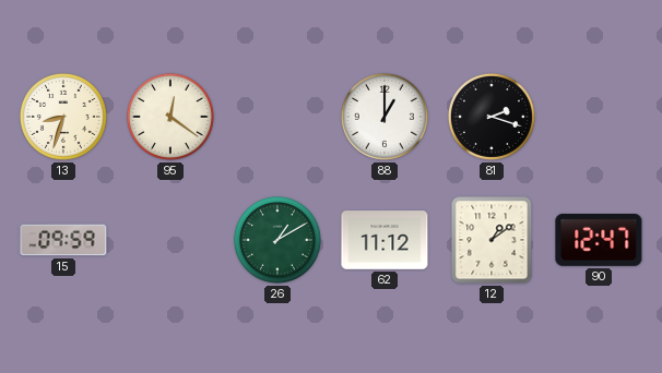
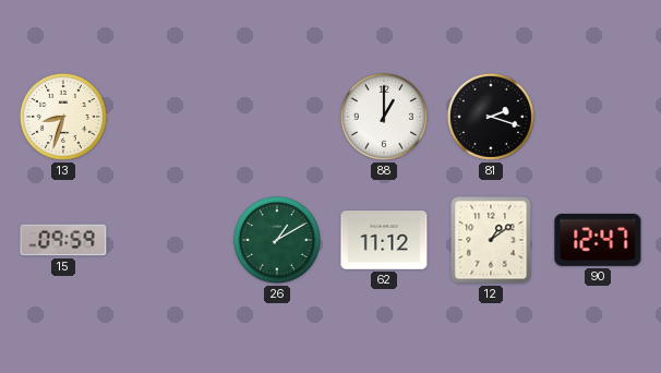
95: 12:21 -> none (170, 117)
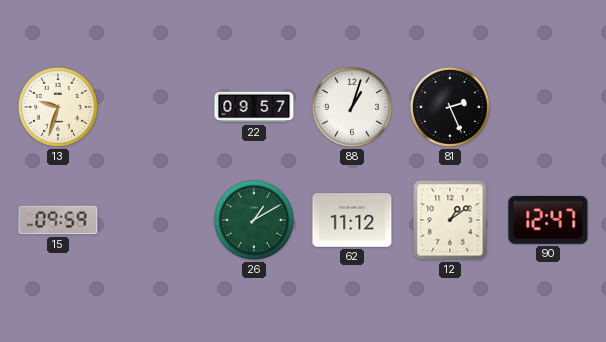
13: 8:33 -> 9:33 (58, 107)
22: none -> 09:57 (254, 107)
88: 1:00 -> 1:03 (352, 107)
81: 2:18 -> 2:26 (450, 107)
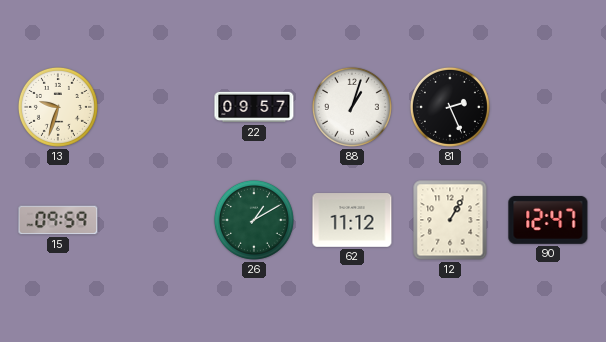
12: 1:09 -> 1:05 (450, 220)
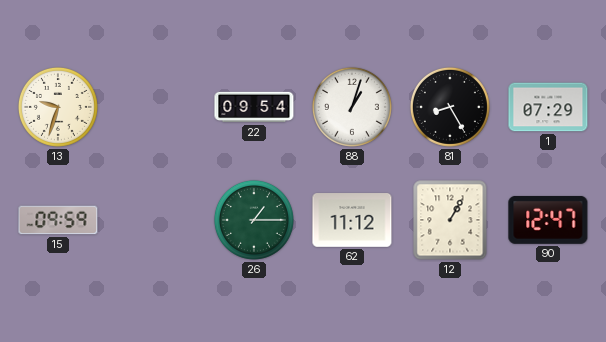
22: 09:57 -> 09:54 (254, 107)
81: 2:26 -> 8:25 (450, 107)
1: none -> 07:29 (548, 107)
26: 1:10 -> 1:15 (254, 220)
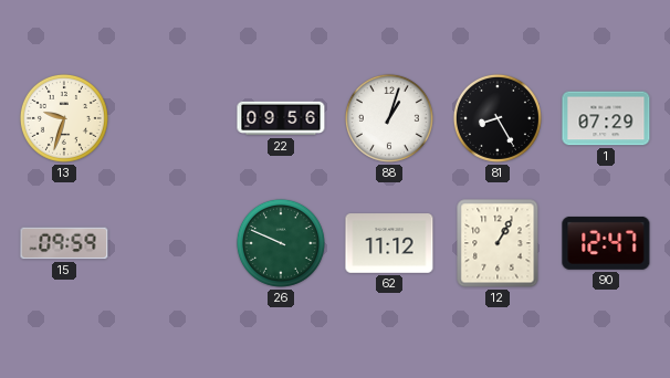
22: 09:54 -> 09:56 (281, 118)
26: 1:15 -> 9:49 (281, 243)
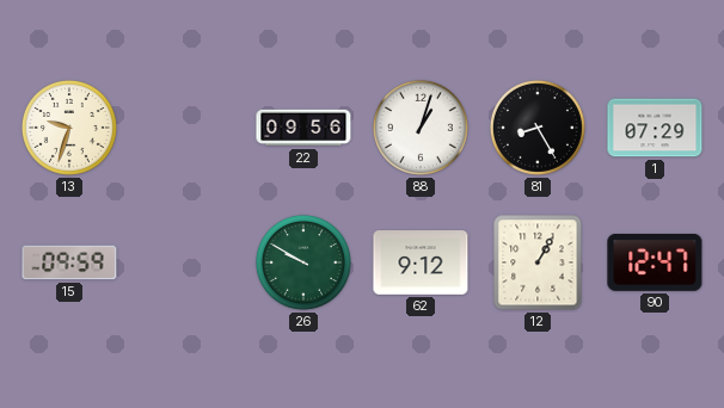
26: 9:49 -> 9:50 (303, 262)
62: 11:12 -> 9:12 (421, 262)
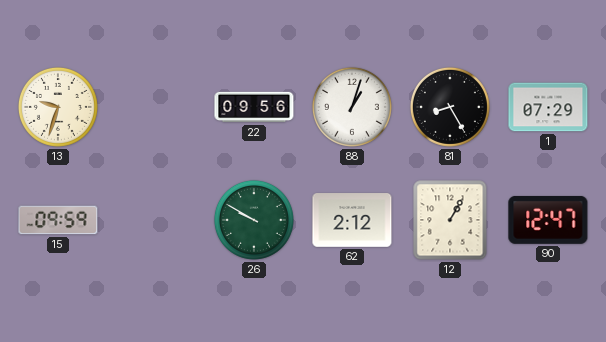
62: 9:12 -> 2:12 (352, 220)
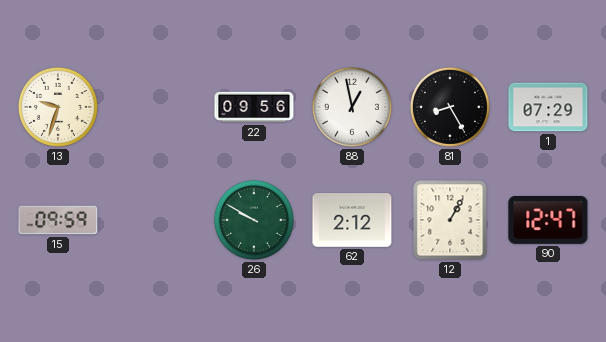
88: 1:03 -> 12:58 (352, 107)
